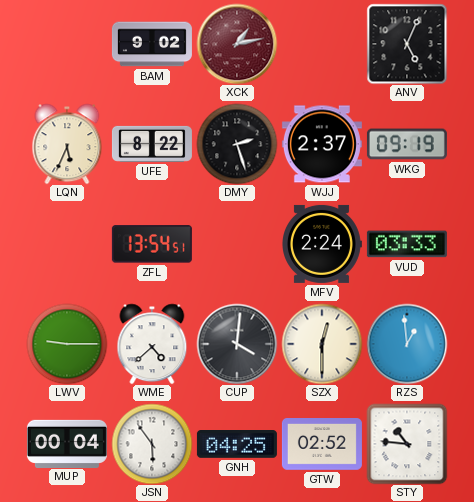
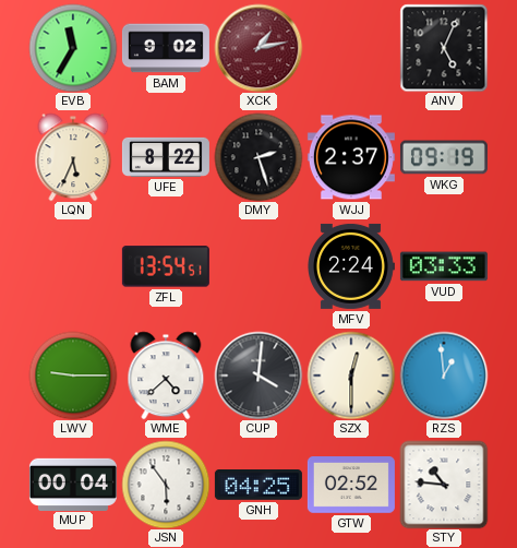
EVB: none -> 11:35 (73, 48)
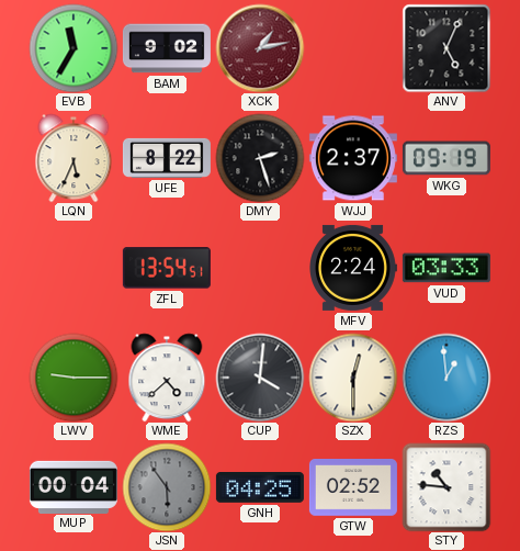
JSN dial: white -> grey (167, 487)
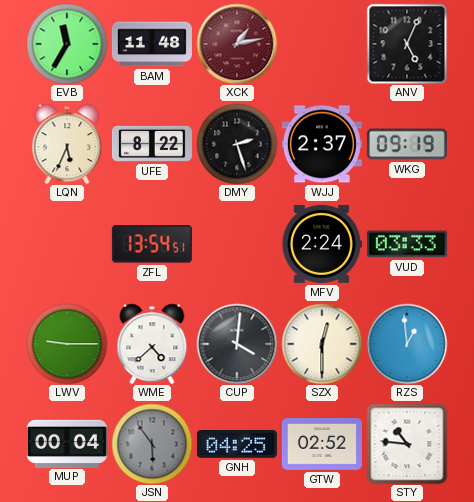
BAM: 9:02 -> 11:48 (152, 44)
